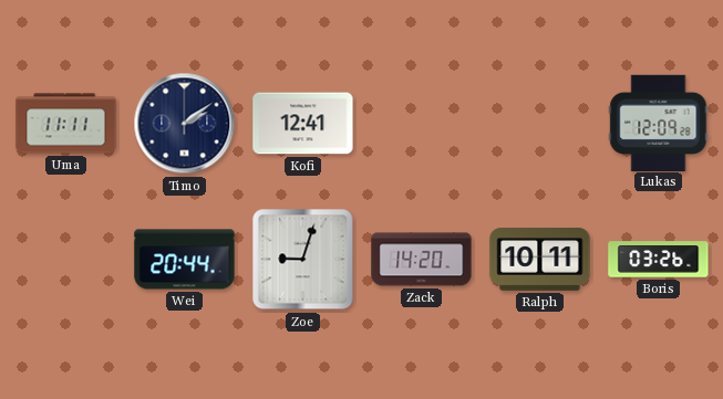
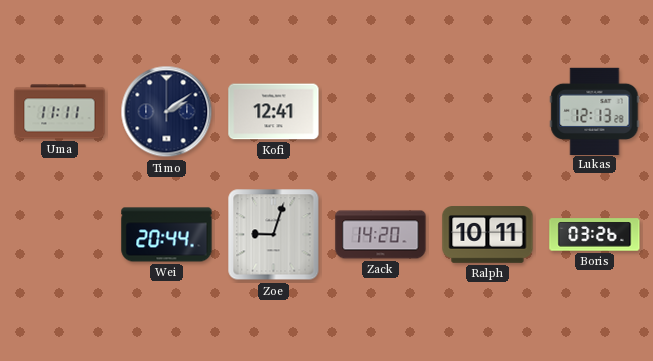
Lukas: 12:09 -> 12:13 (595, 111)
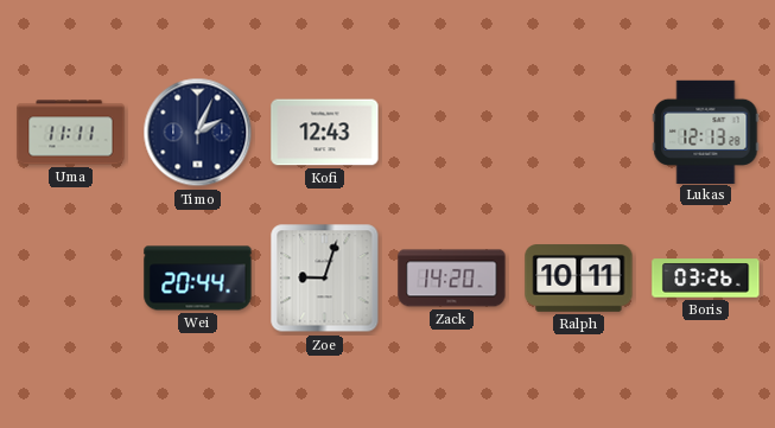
Timo: 2:09 -> 2:04 (198, 133)
Kofi: 12:41 -> 12:43 (325, 133)
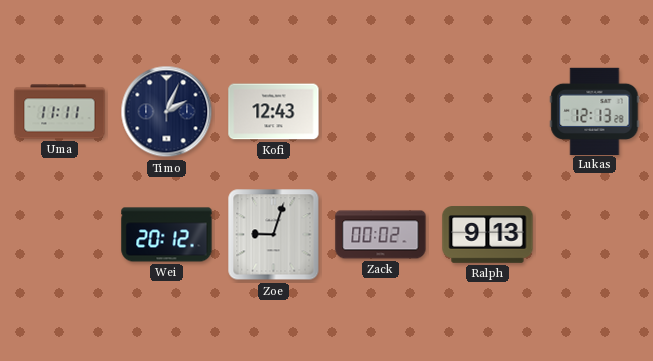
Wei: 20:44 -> 20:12 (167, 235)
Zack: 14:20 -> 00:02 (381, 235)
Ralph: 10:11 -> 9:13 (488, 235)
Boris: 03:26 -> none (706, 279)
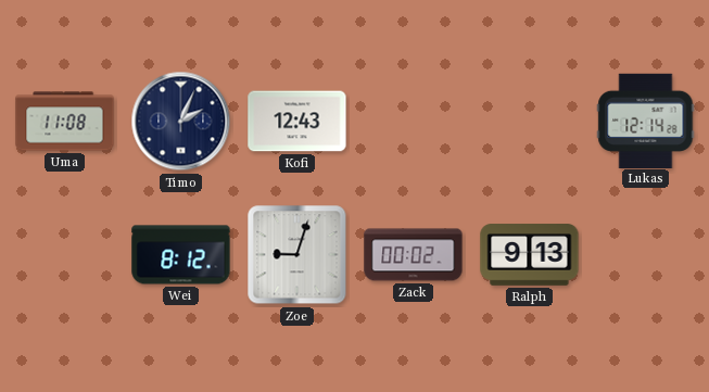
Uma: 11:11 -> 11:08 (65, 122)
Lukas: 12:13 -> 12:14 (646, 121)
Wei: 20:12 -> 8:12 (181, 255)
